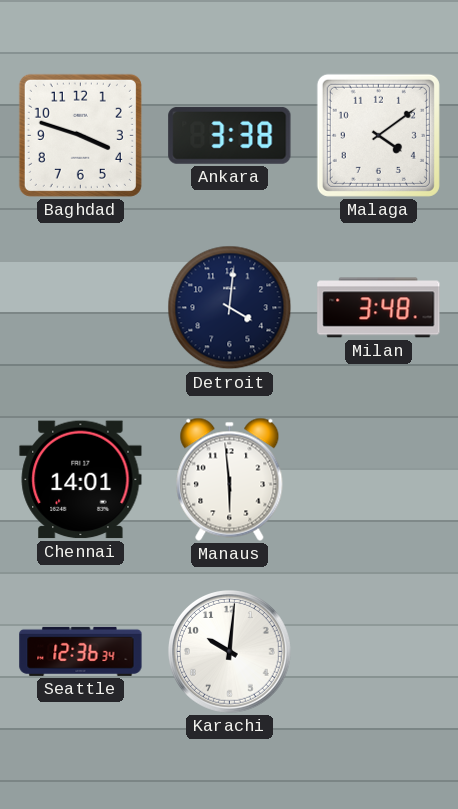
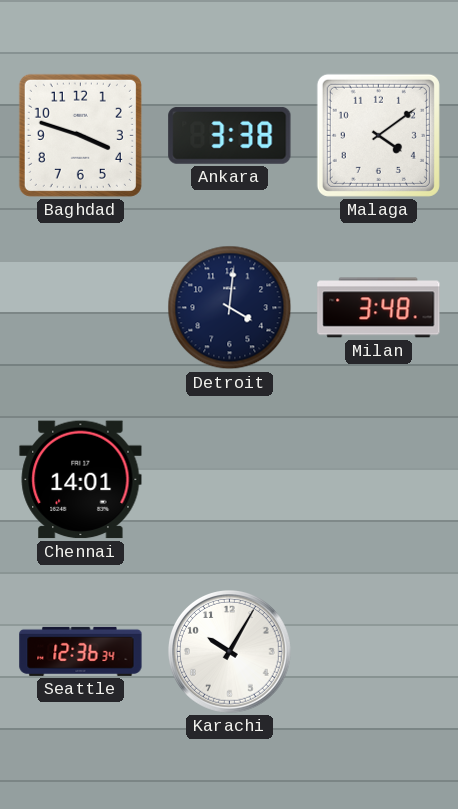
Manaus: 5:59 -> none (230, 479)
Karachi: 10:01 -> 10:05 (230, 652)
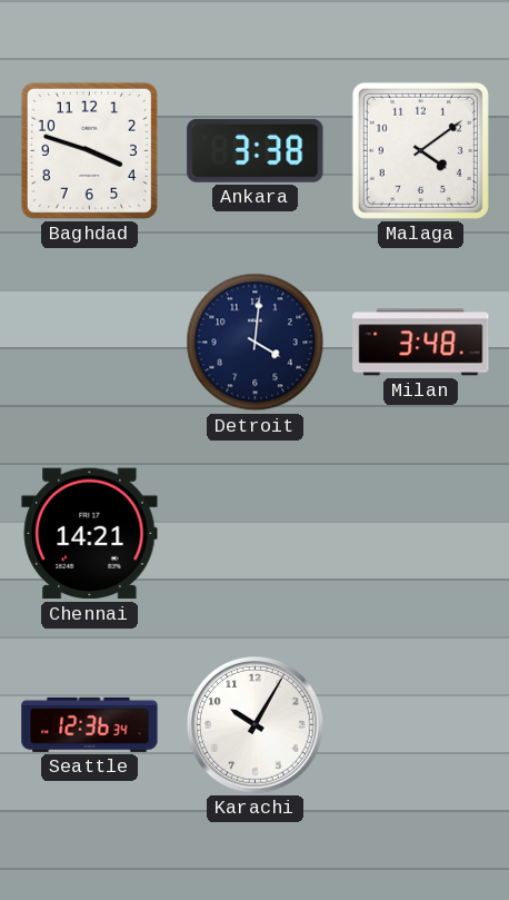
Chennai: 14:01 -> 14:21 (90, 534)
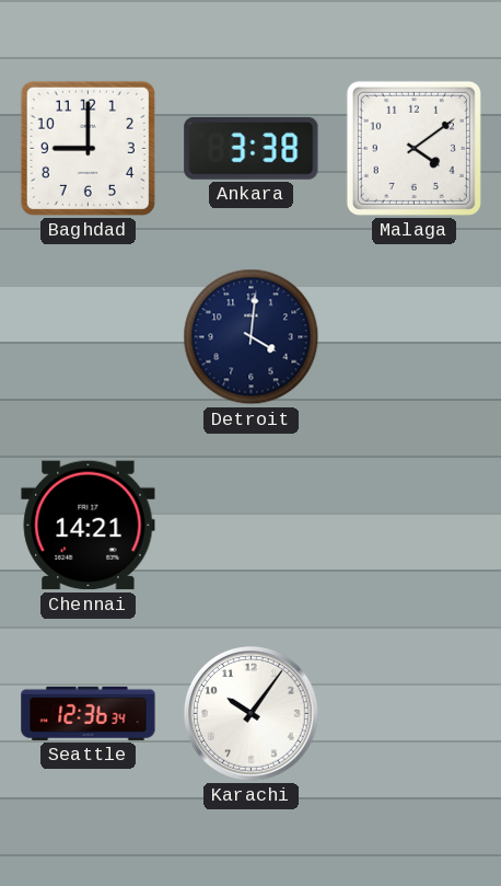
Baghdad: 3:48 -> 9:00 (88, 148)
Milan: 3:48 -> none (421, 343)
Karachi: 10:05 -> 10:06 (252, 714)
